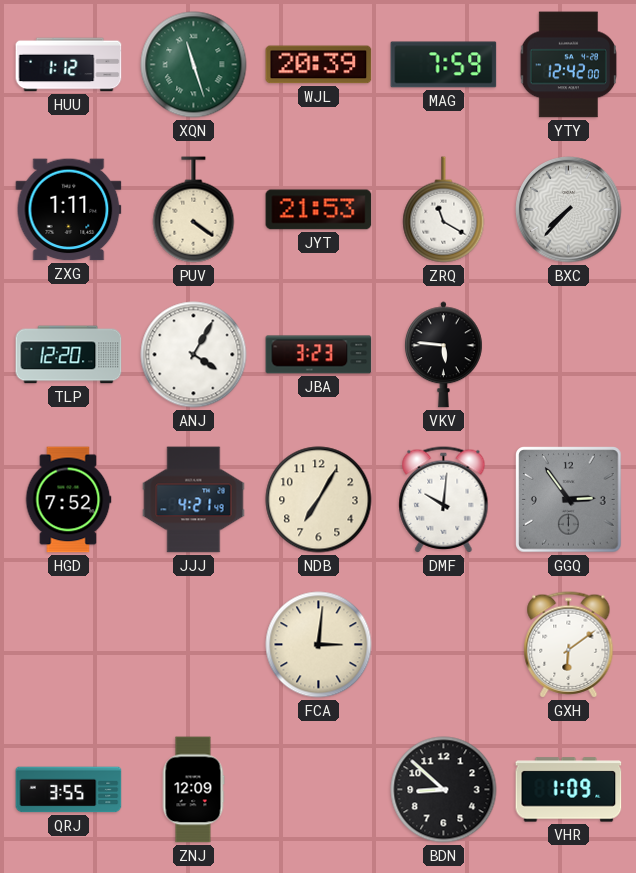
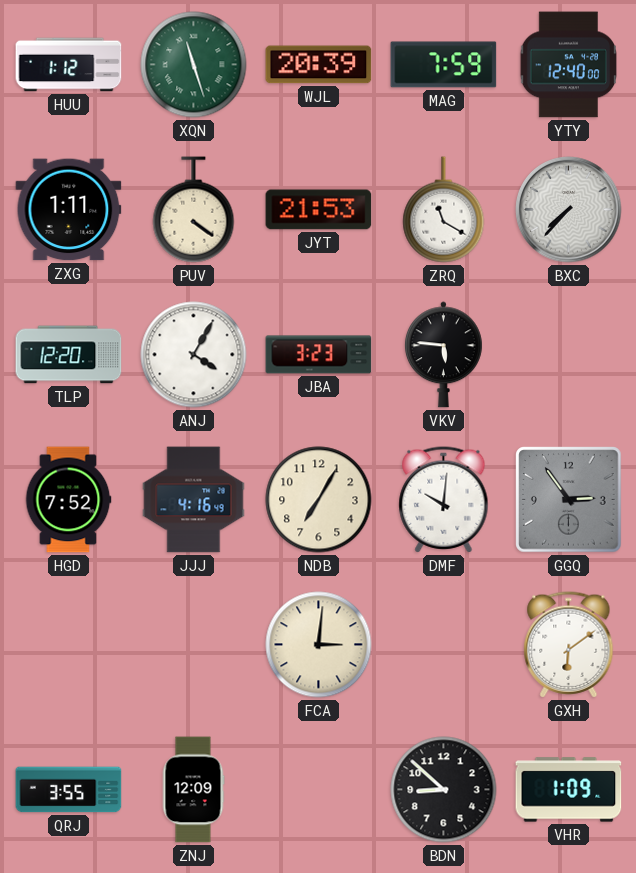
YTY: 12:42 -> 12:40 (569, 65)
JJJ: 4:21 -> 4:16 (194, 500)
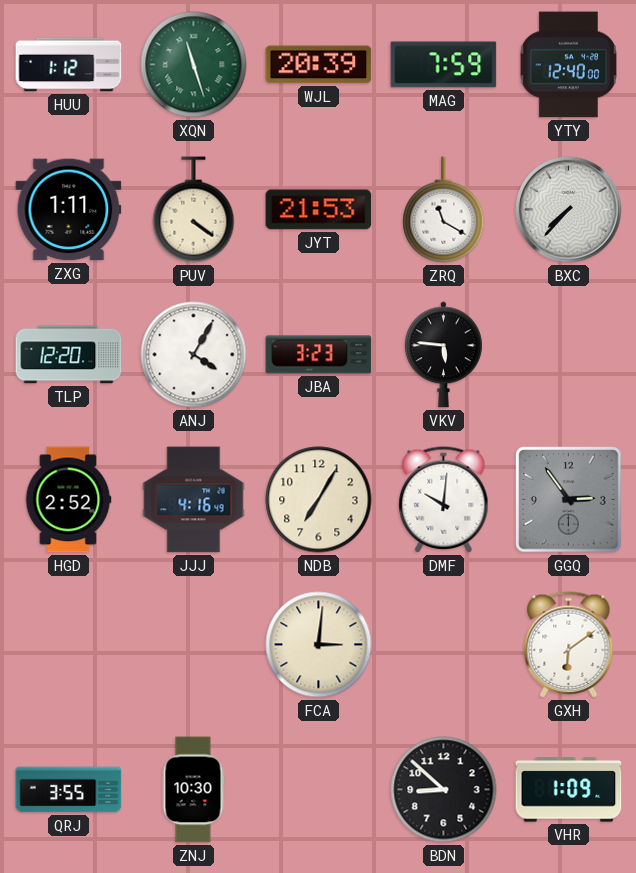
HGD: 7:52 -> 2:52 (68, 500)
ZNJ: 12:09 -> 10:30 (193, 790)
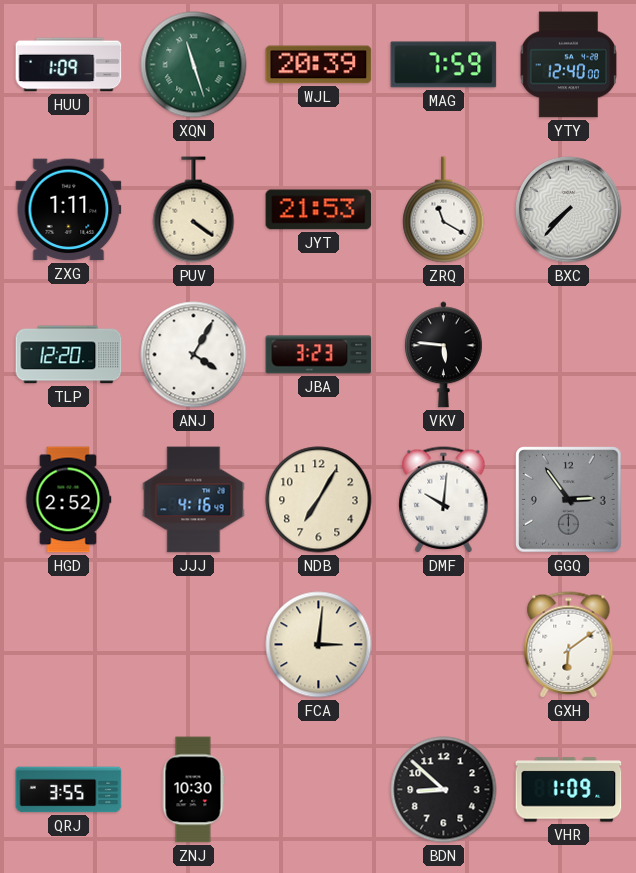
HUU: 1:12 -> 1:09 (69, 65)
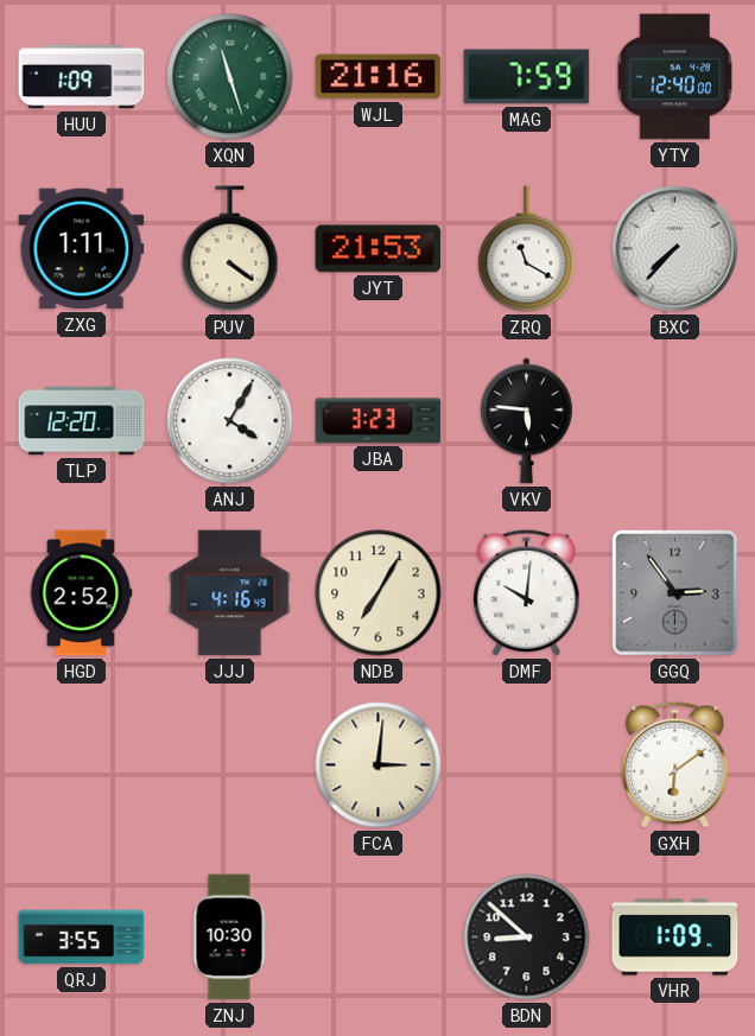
WJL: 20:39 -> 21:16 (379, 77)
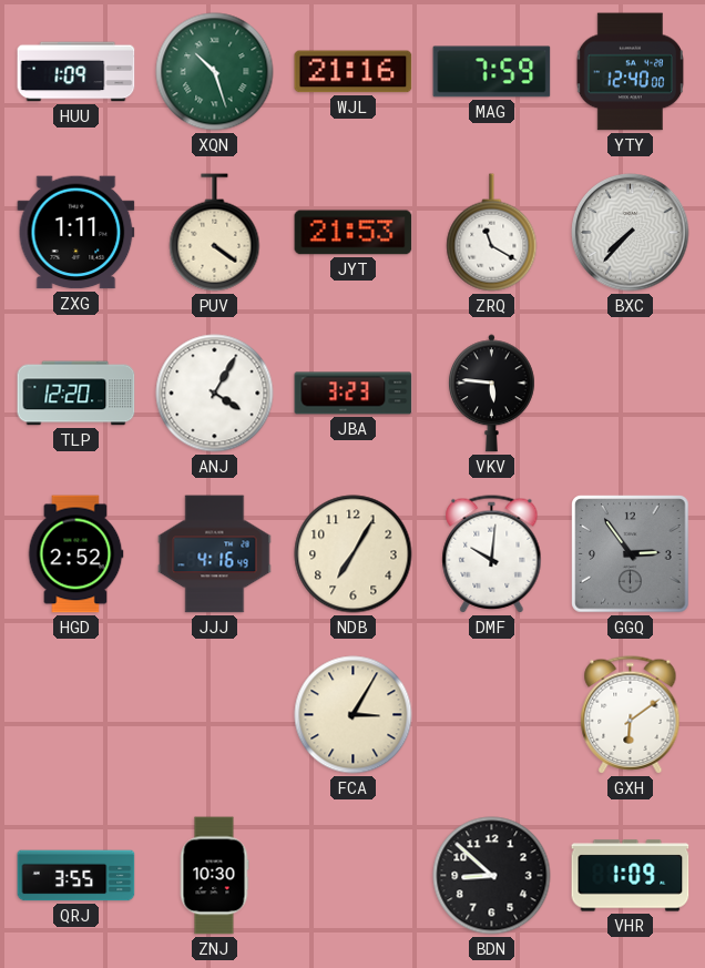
XQN: 11:27 -> 10:27 (215, 72)
FCA: 3:01 -> 3:05 (354, 715)
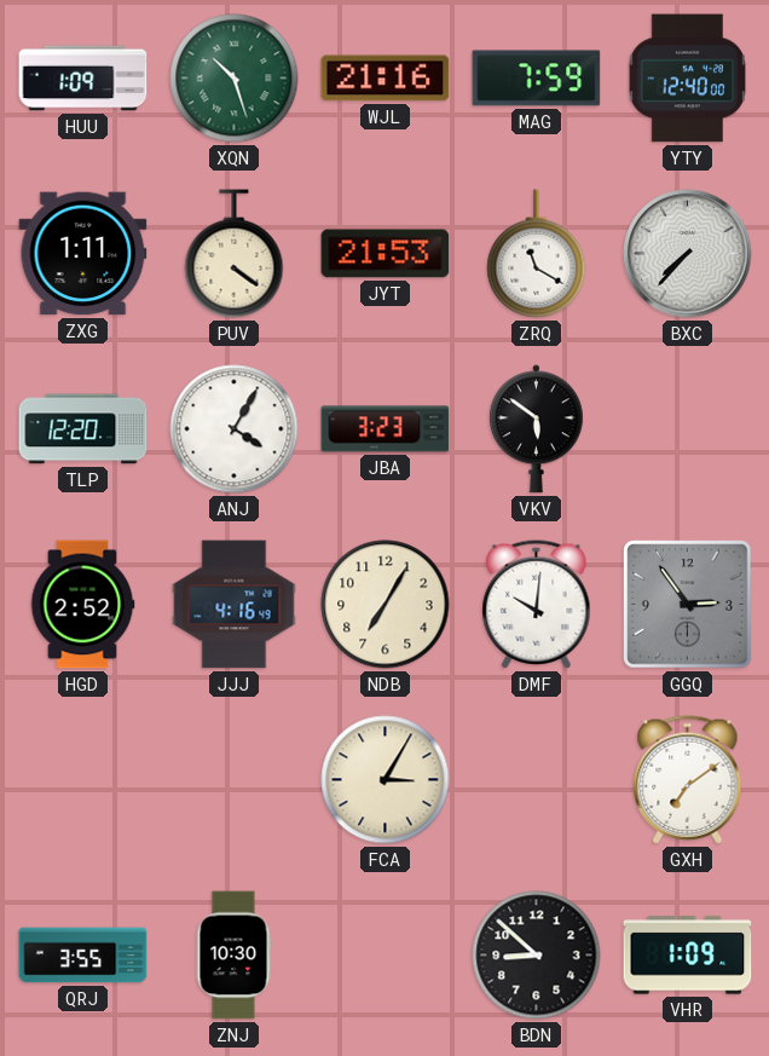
VKV: 5:46 -> 5:51 (536, 429)
GXH: 6:09 -> 7:09 (688, 780)
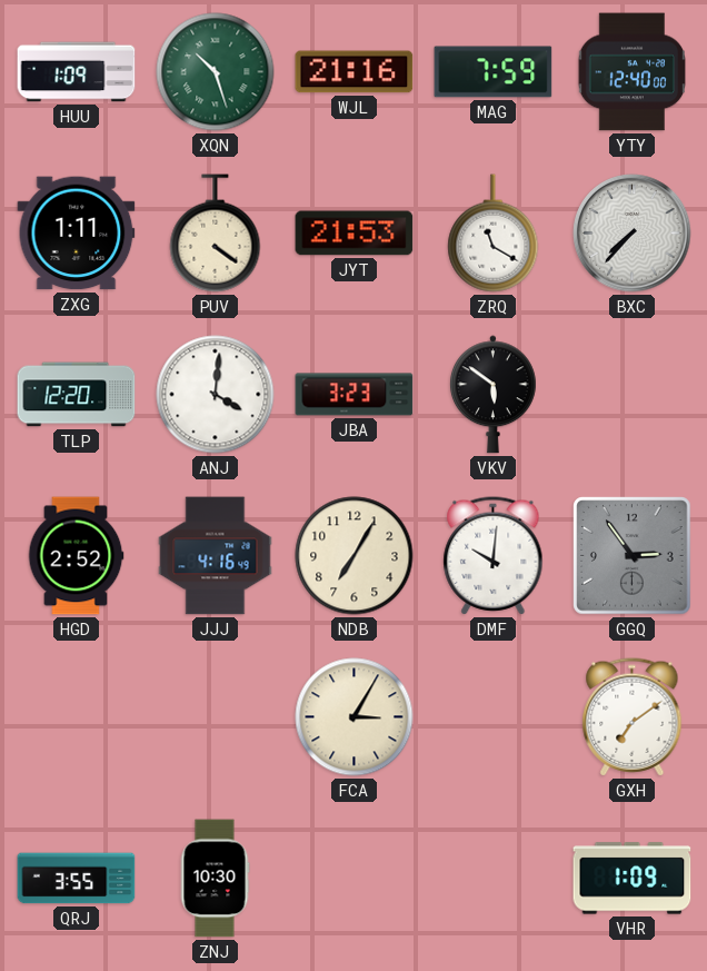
ANJ: 4:05 -> 4:01 (216, 395)
BDN: 8:52 -> none (537, 956)
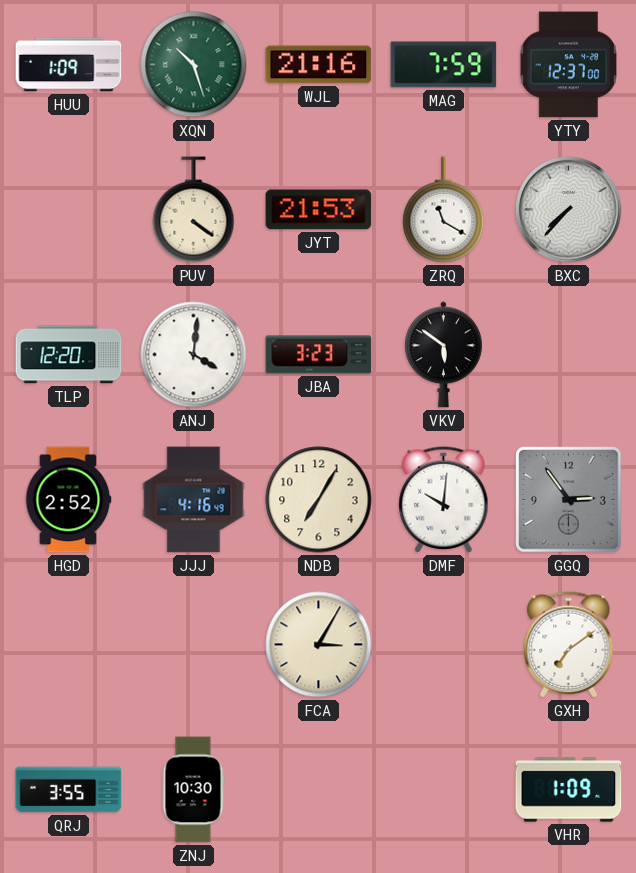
YTY: 12:40 -> 12:37 (569, 65)
ZXG: 1:11 -> none (77, 234)
